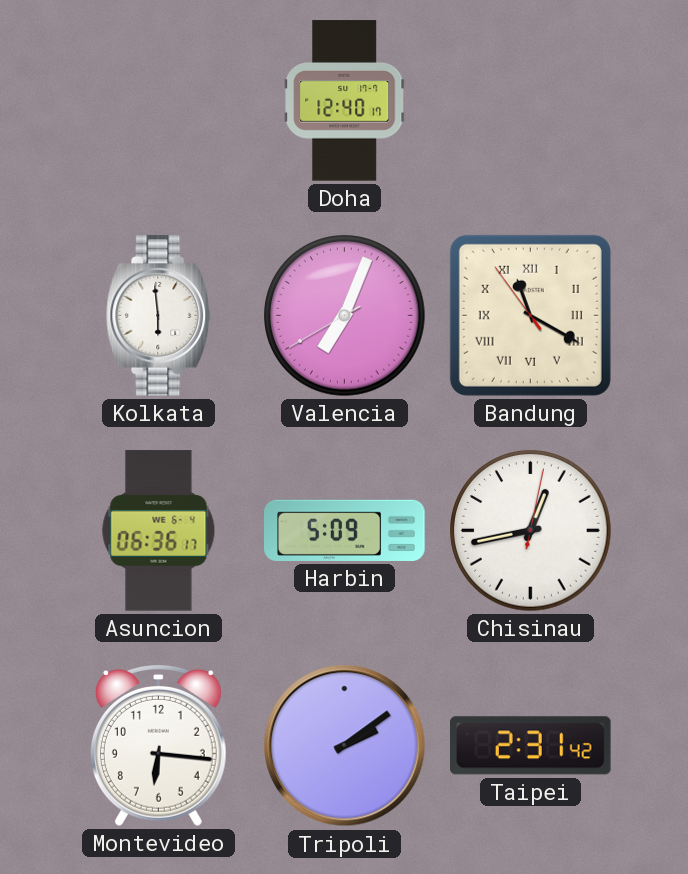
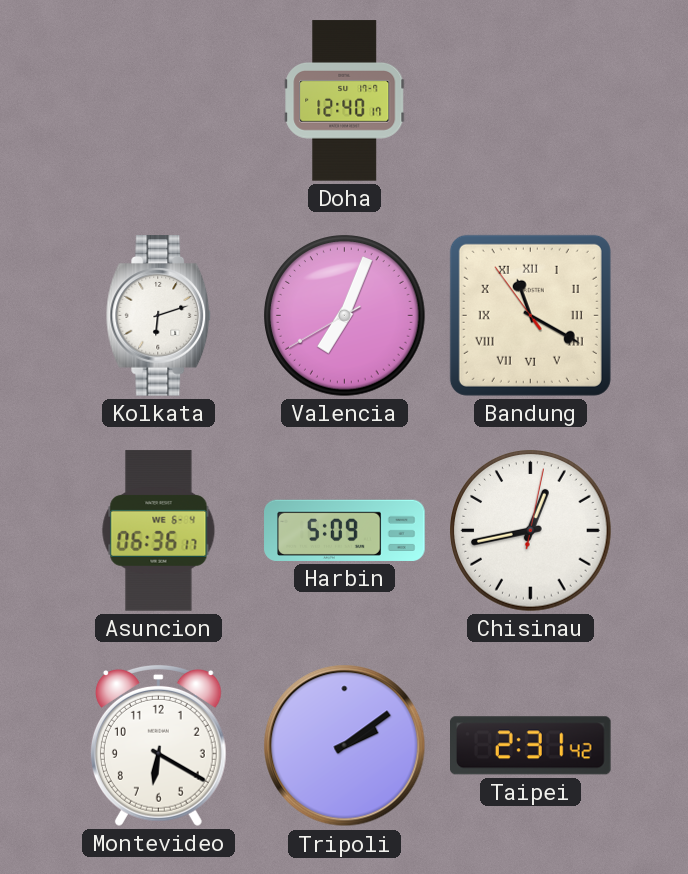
Kolkata: 5:59 -> 6:12 (159, 316)
Montevideo: 6:16 -> 6:20 (158, 745)
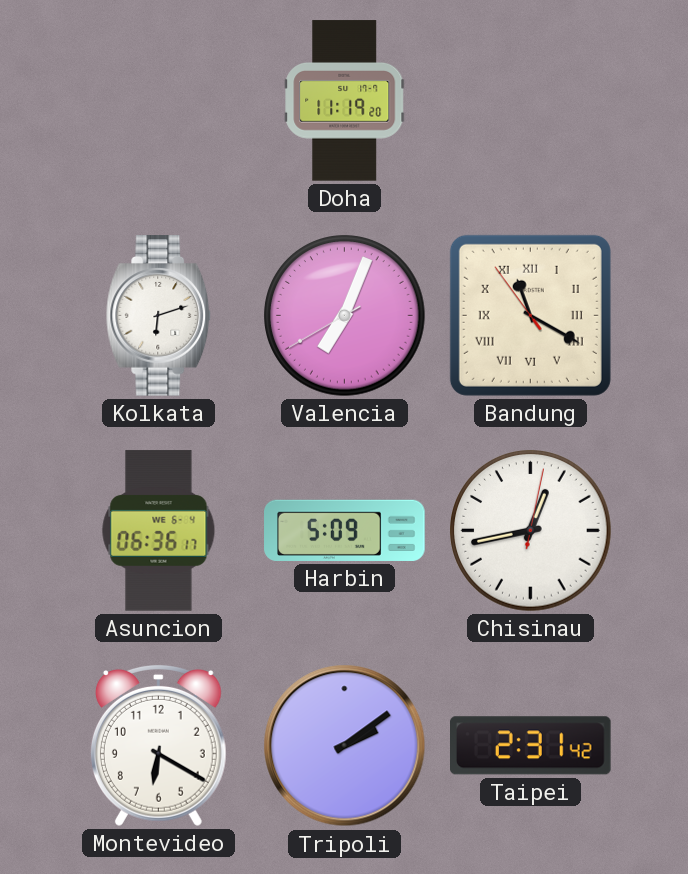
Doha: 12:40 -> 11:19 (345, 101)
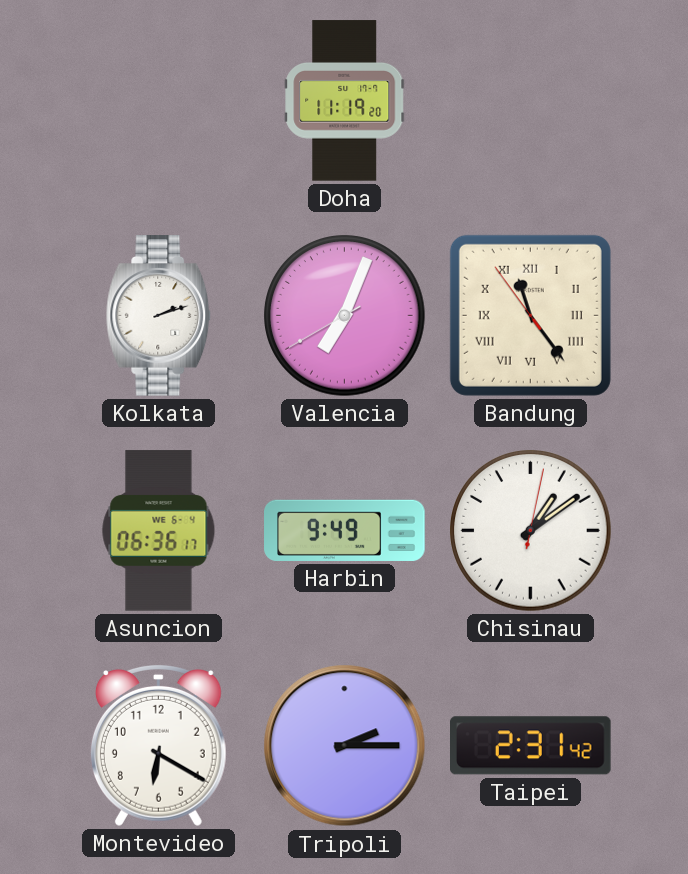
Kolkata: 6:12 -> 2:12 (159, 316)
Bandung: 11:19 -> 11:23 (530, 315)
Harbin: 5:09 -> 9:49 (345, 530)
Chisinau: 12:43 -> 1:09 (531, 531)
Tripoli: 2:09 -> 2:15 (345, 746)
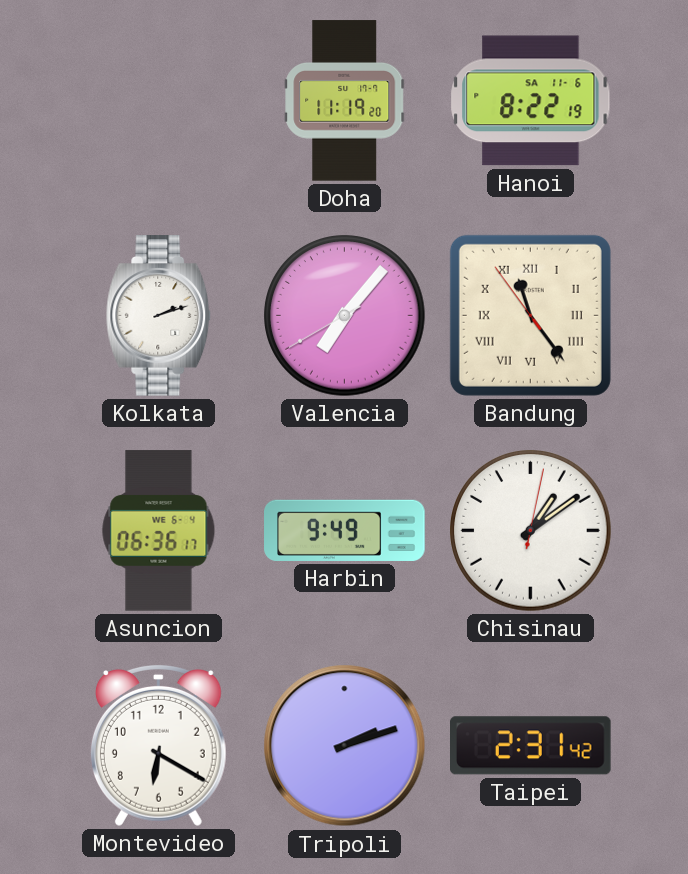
Hanoi: none -> 8:22 (531, 101)
Valencia: 7:03 -> 7:06 (345, 316)
Tripoli: 2:15 -> 2:12 (345, 746)
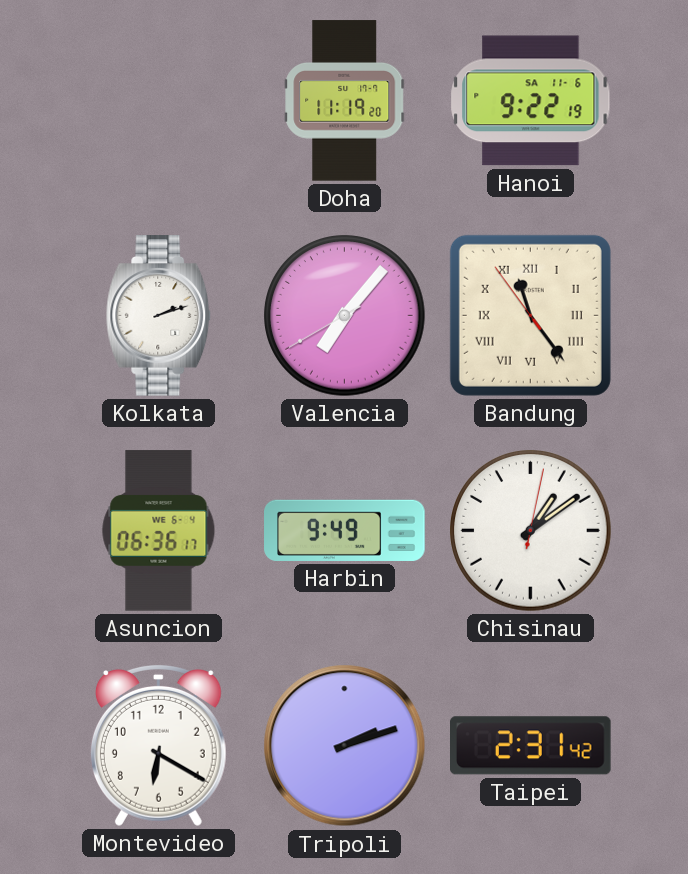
Hanoi: 8:22 -> 9:22 (531, 101)
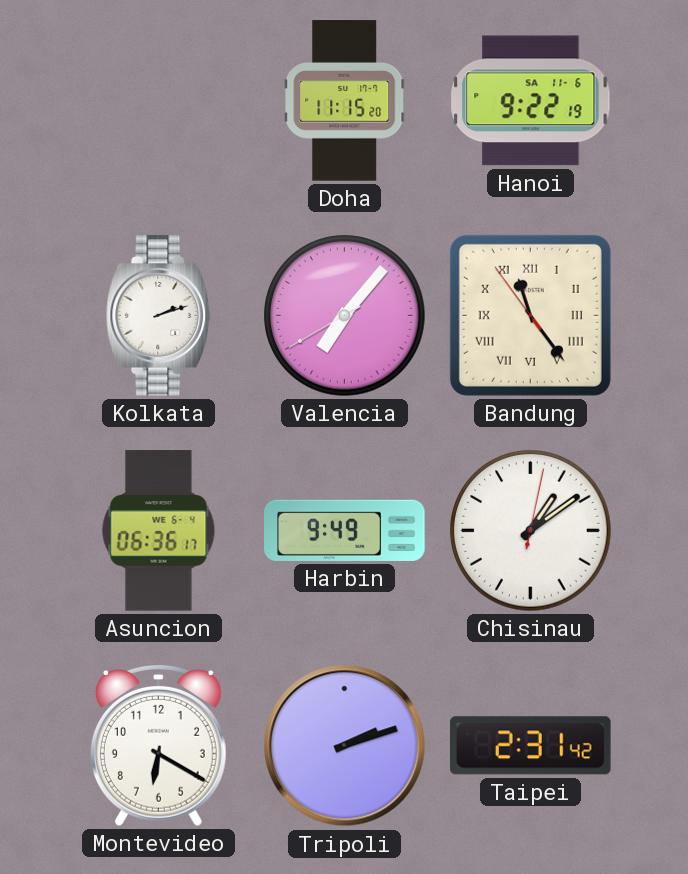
Doha: 11:19 -> 11:15 (345, 101)
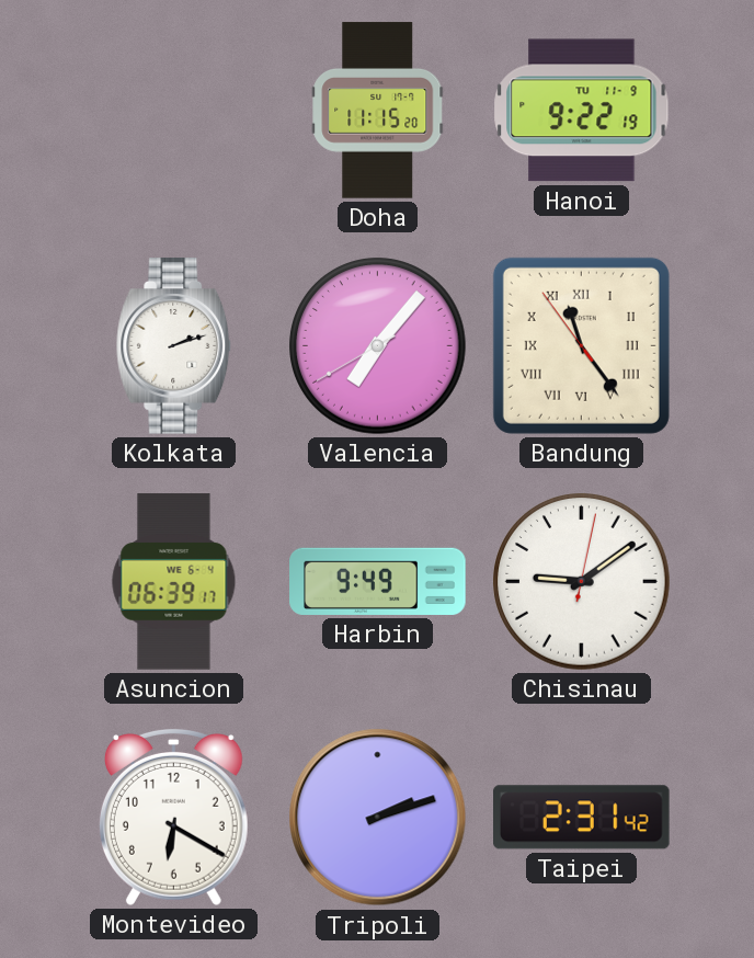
Hanoi date: SA 11-6 -> TU 11-9 (582, 111)
Asuncion: 06:36 -> 06:39 (174, 582)
Chisinau: 1:09 -> 9:09 (582, 582)
